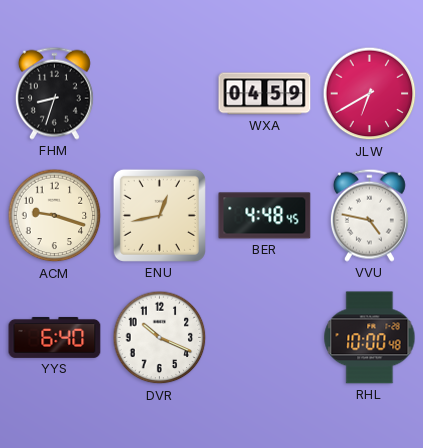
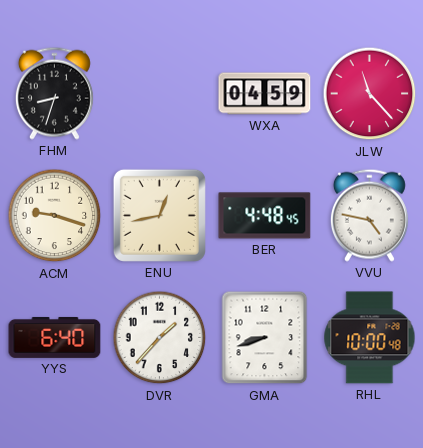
JLW: 6:40 -> 11:23 (370, 94)
DVR: 10:19 -> 1:37 (160, 338)
GMA: none -> 8:42 (265, 338)
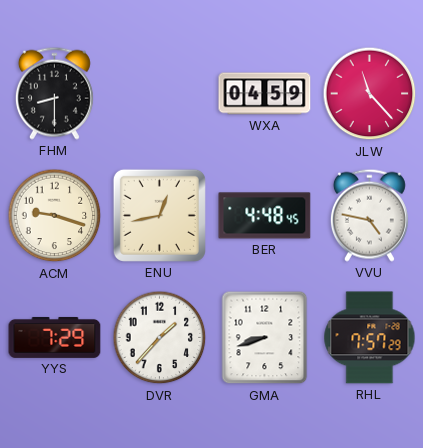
FHM: 8:33 -> 8:30 (54, 93)
YYS: 6:40 -> 7:29 (55, 337)
RHL: 10:00 -> 7:57 (370, 338)
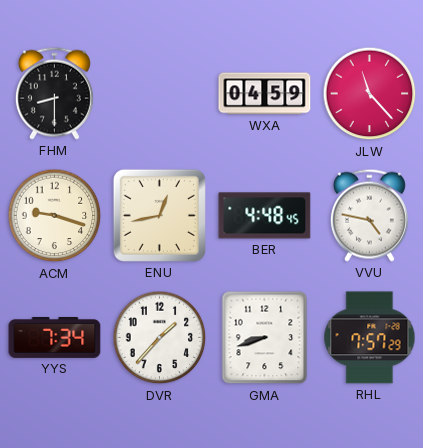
YYS: 7:29 -> 7:34 (55, 337)
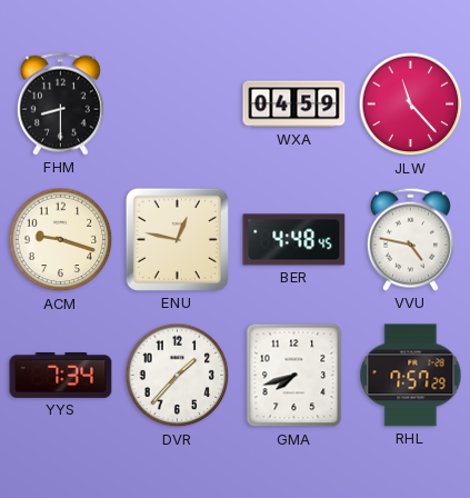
ENU: 12:43 -> 12:47 (177, 239)
GMA: 8:42 -> 7:42 (294, 376)
